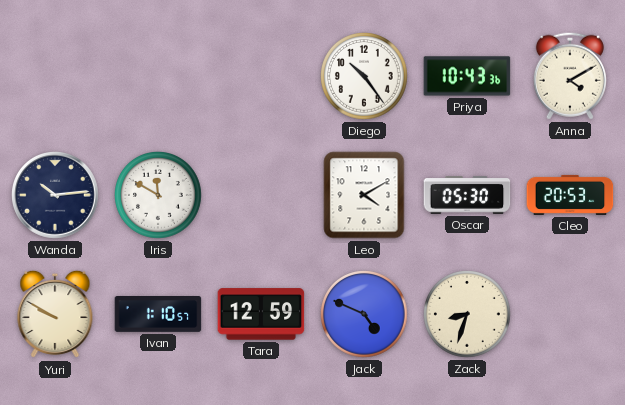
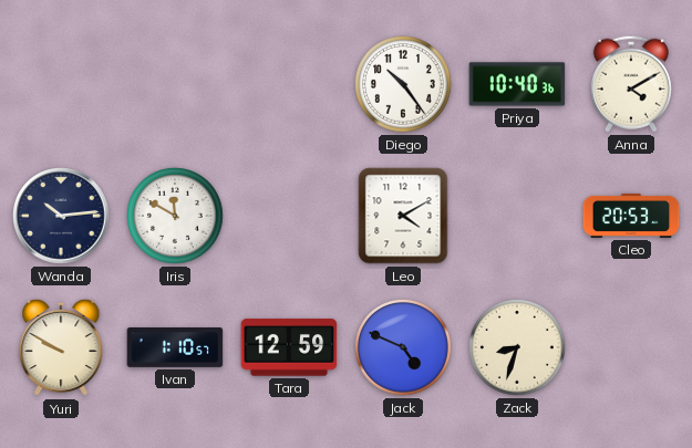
Priya: 10:43 -> 10:40 (517, 84)
Oscar: 05:30 -> none (467, 195)
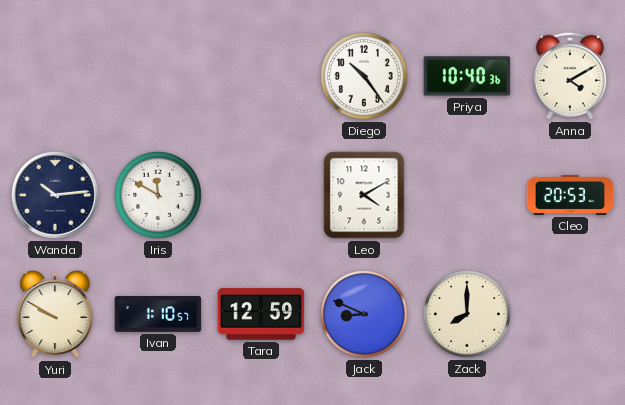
Jack: 4:49 -> 8:49 (365, 315)
Zack: 8:33 -> 8:00 (468, 315)
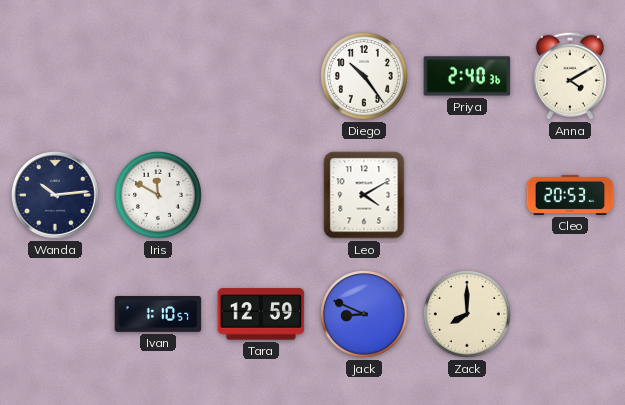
Priya: 10:40 -> 2:40 (467, 76)
Yuri: 9:50 -> none (55, 314)
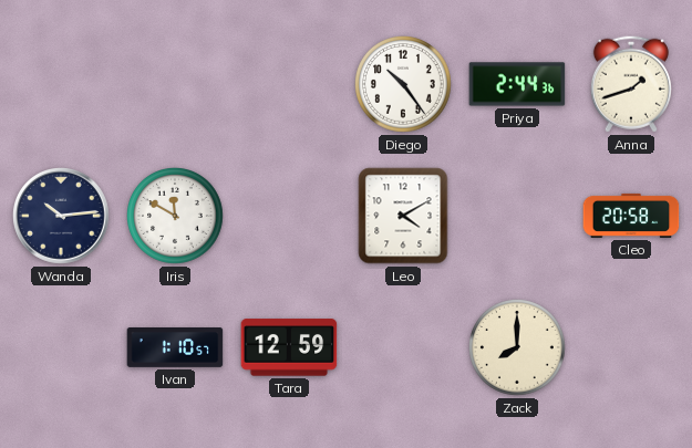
Priya: 2:40 -> 2:44 (517, 84)
Anna: 4:10 -> 1:42 (631, 84)
Cleo: 20:53 -> 20:58 (631, 216)
Jack: 8:49 -> none (365, 315)
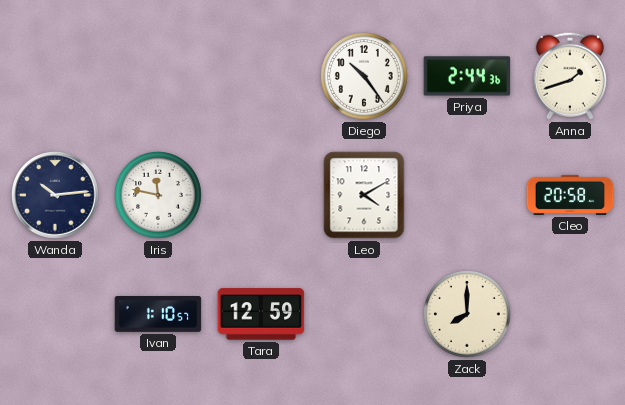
Iris: 11:50 -> 11:47 (159, 196)
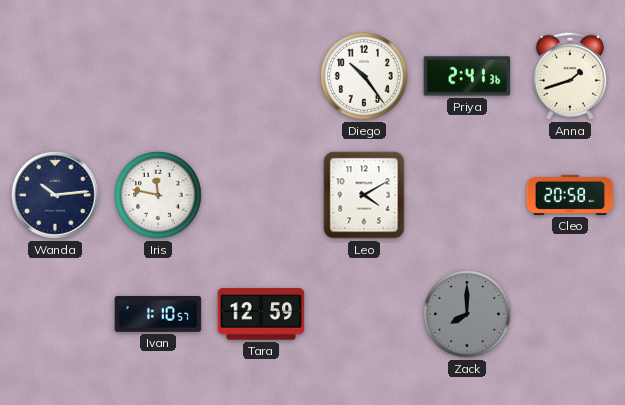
Priya: 2:44 -> 2:41 (467, 76)
Zack dial: cream -> grey (468, 315)
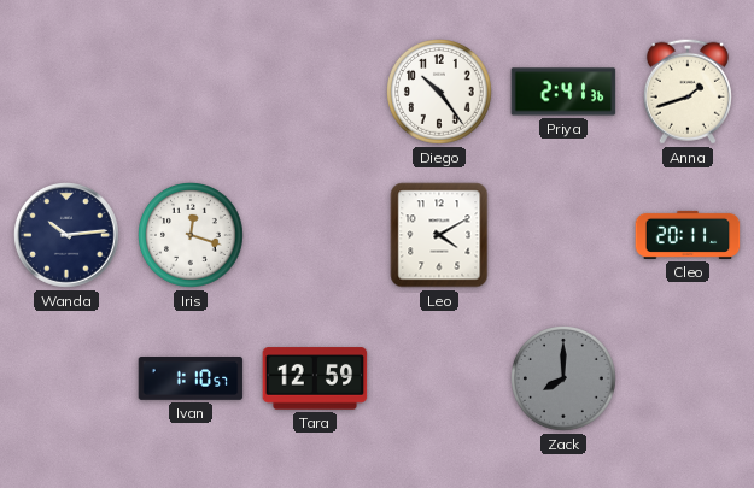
Iris: 11:47 -> 12:18 (192, 236)
Cleo: 20:58 -> 20:11 (688, 235)
